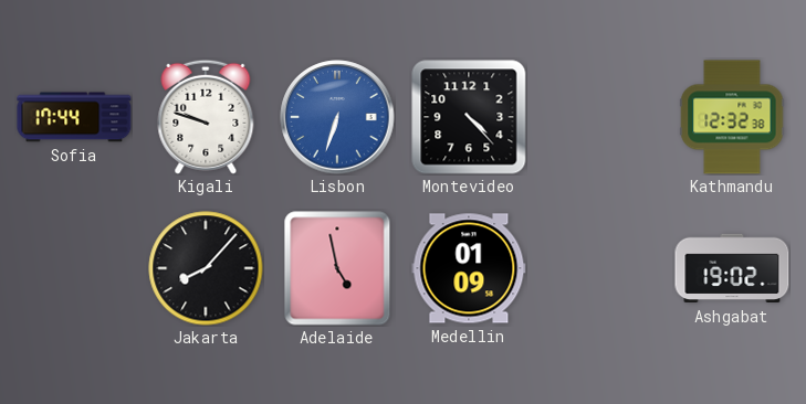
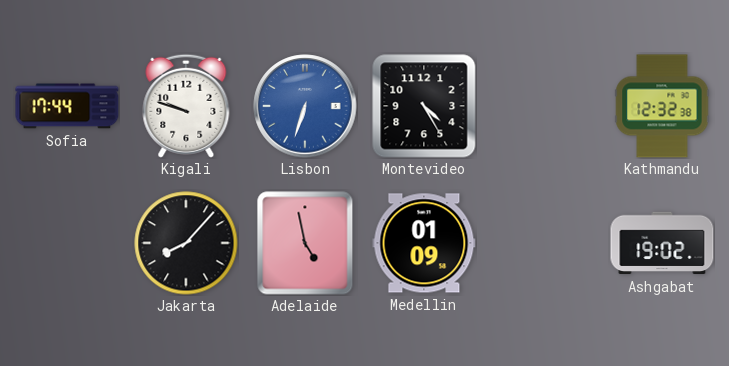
Montevideo: 4:23 -> 4:25 (424, 106)
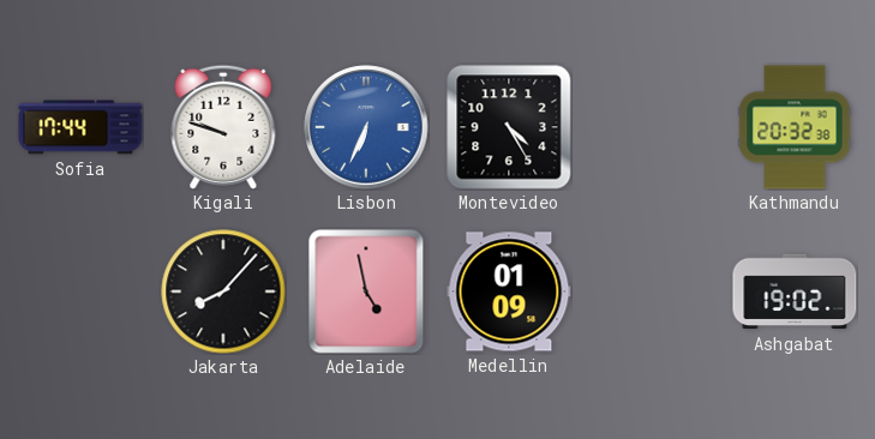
Lisbon: 6:33 -> 6:34 (366, 127)
Kathmandu: 12:32 -> 20:32 (795, 127)
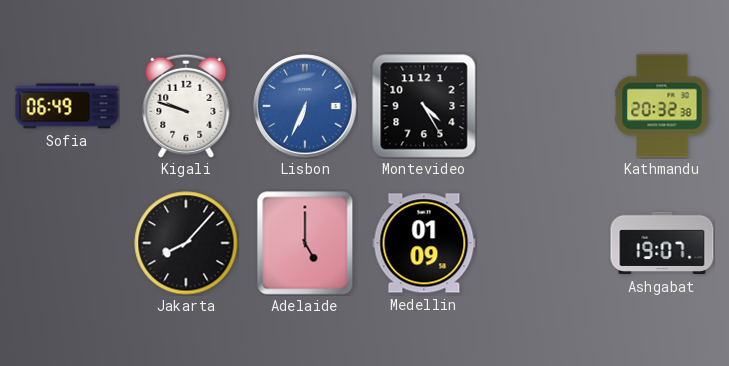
Sofia: 17:44 -> 06:49 (67, 106)
Adelaide: 4:58 -> 5:00 (305, 243)
Ashgabat: 19:02 -> 19:07 (662, 243)
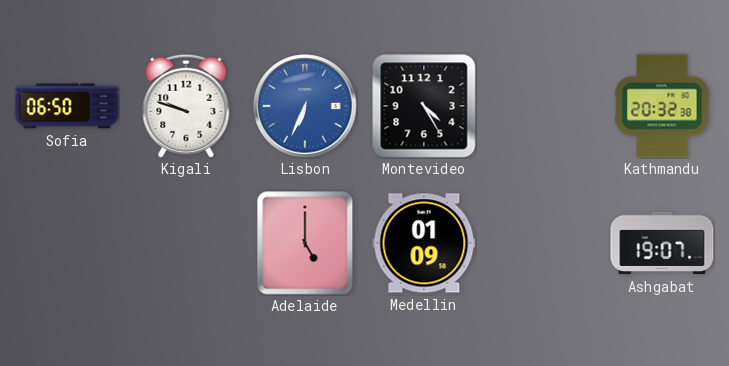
Sofia: 06:49 -> 06:50 (67, 106)
Jakarta: 8:07 -> none (186, 243)
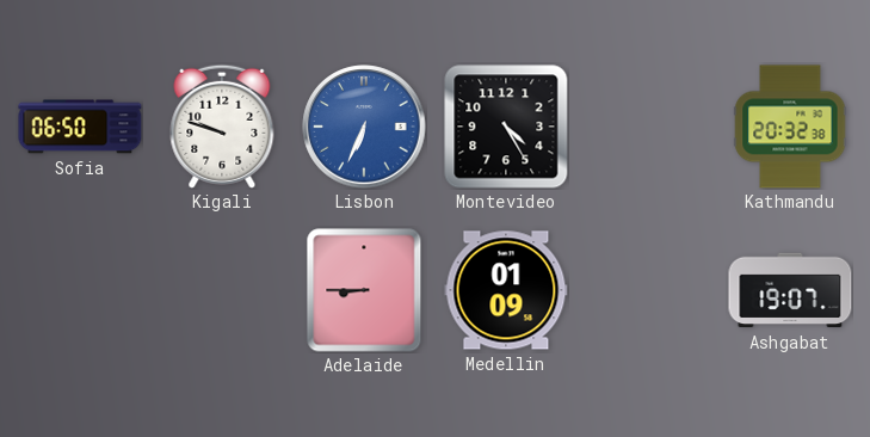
Adelaide: 5:00 -> 8:45 (364, 290)
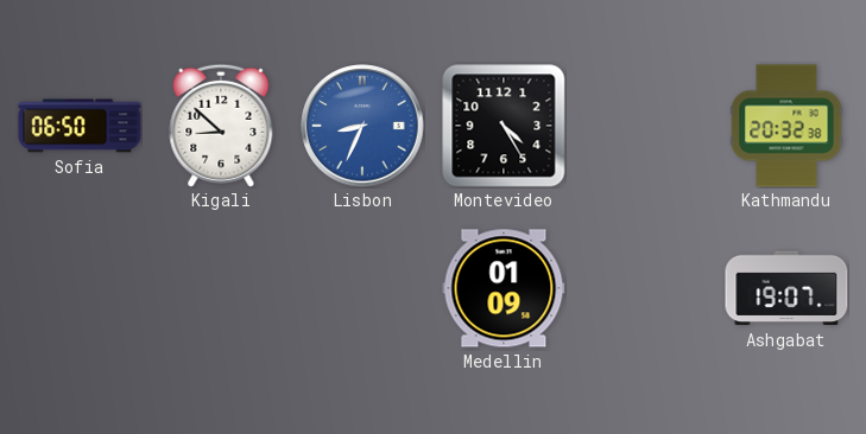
Kigali: 9:48 -> 8:52 (221, 126)
Lisbon: 6:34 -> 8:34 (362, 126)
Adelaide: 8:45 -> none (364, 290)
